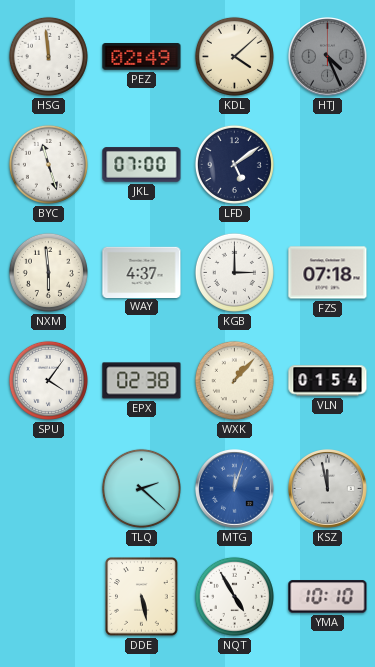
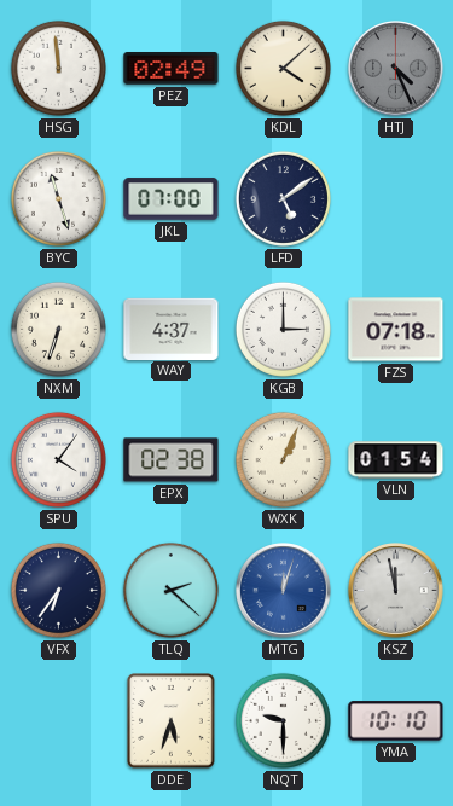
NXM: 5:59 -> 6:33 (58, 329)
WXK: 1:07 -> 1:04 (283, 459)
VFX: none -> 6:36 (58, 590)
DDE: 5:28 -> 5:33 (172, 721)
NQT: 4:55 -> 9:30 (283, 720)
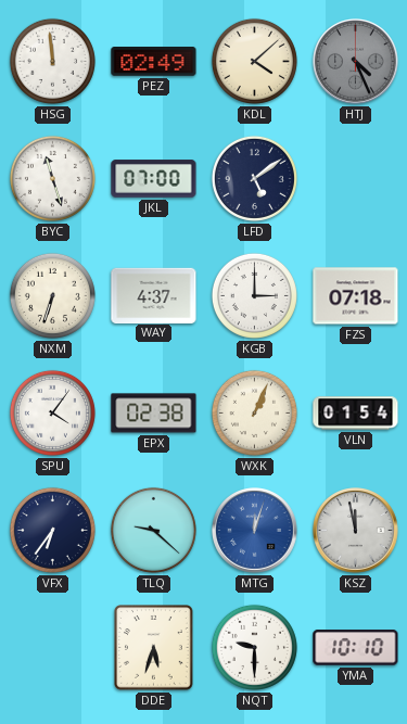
TLQ: 2:22 -> 9:22 (153, 530)
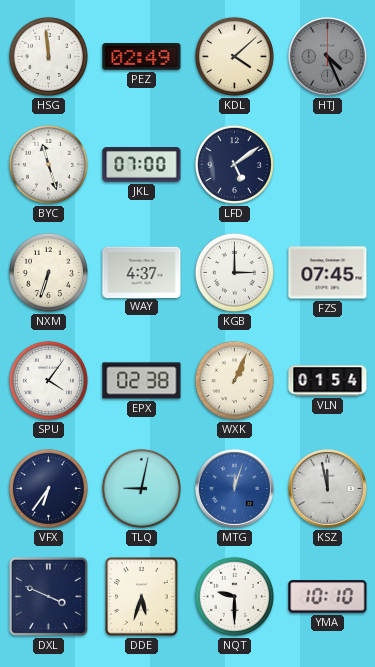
FZS: 07:18 -> 07:45 (328, 273)
TLQ: 9:22 -> 9:02 (141, 488)
DXL: none -> 3:49 (48, 596)
